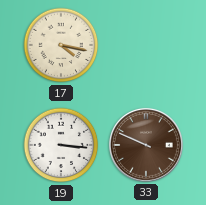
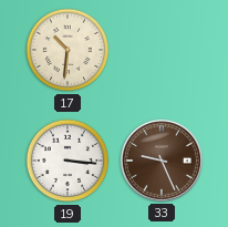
17: 4:17 -> 10:31 (68, 50)
33: 9:49 -> 9:26 (162, 161)
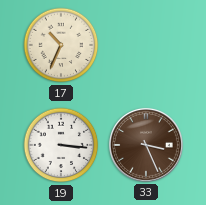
17: 10:31 -> 10:34 (61, 45)
33: 9:26 -> 3:26 (146, 145)
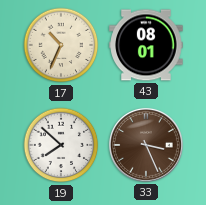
43: none -> 08:01 (146, 45)
19: 3:16 -> 7:52 (61, 145)
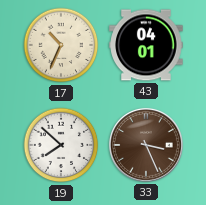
43: 08:01 -> 04:01 (146, 45)
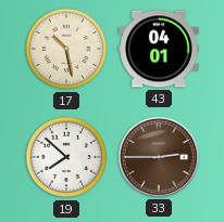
17: 10:34 -> 10:28 (66, 49)
33: 3:26 -> 2:45 (159, 157)
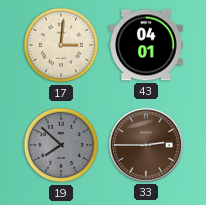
17: 10:28 -> 3:01 (61, 45)
19 dial: white -> grey (61, 145)
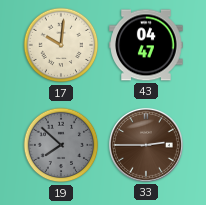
17: 3:01 -> 10:01 (61, 45)
43: 04:01 -> 04:47 (146, 45)
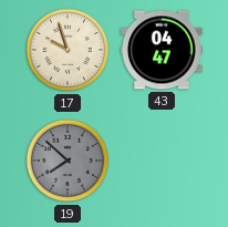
17: 10:01 -> 9:57 (68, 50)
33: 2:45 -> none (146, 145)
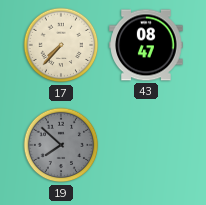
17: 9:57 -> 7:37 (61, 45)
43: 04:47 -> 08:47 (146, 45)
